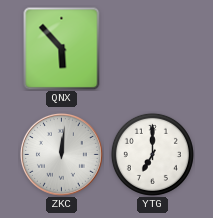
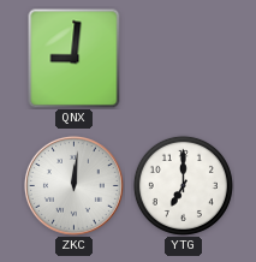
QNX: 5:53 -> 9:01 (75, 58)
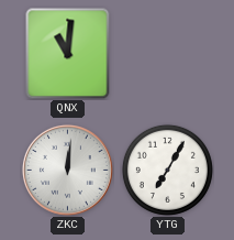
QNX: 9:01 -> 11:01 (68, 53)
YTG: 7:00 -> 7:05 (167, 170)
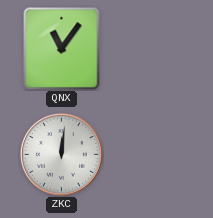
QNX: 11:01 -> 11:06 (62, 48)
YTG: 7:05 -> none (167, 170)
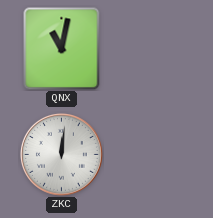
QNX: 11:06 -> 11:02 (62, 48)
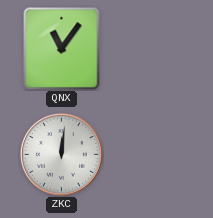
QNX: 11:02 -> 11:06 (62, 48)
